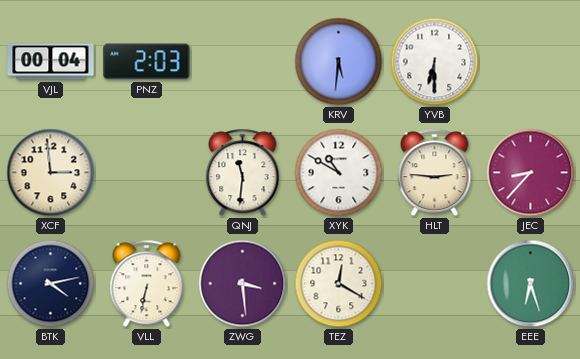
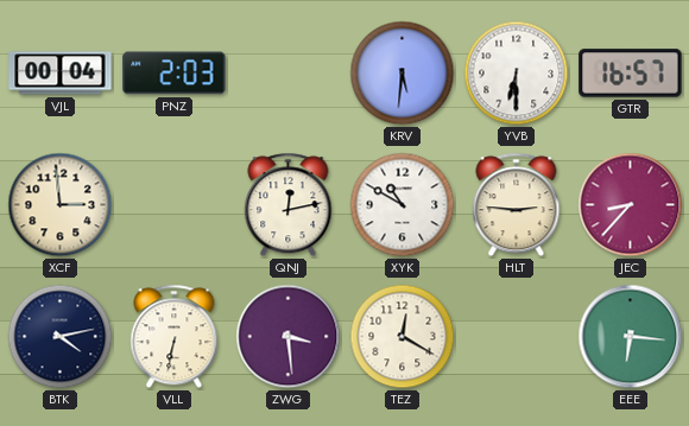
GTR: none -> 16:57 (631, 74)
QNJ: 11:31 -> 12:13 (289, 205)
EEE: 6:27 -> 6:16 (631, 337)
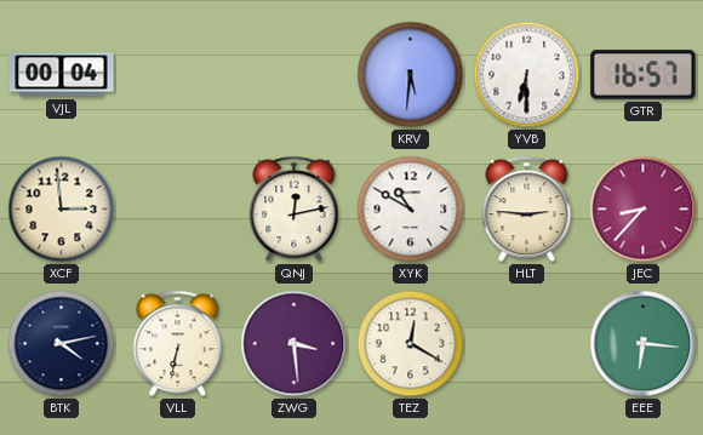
PNZ: 2:03 -> none (175, 74)
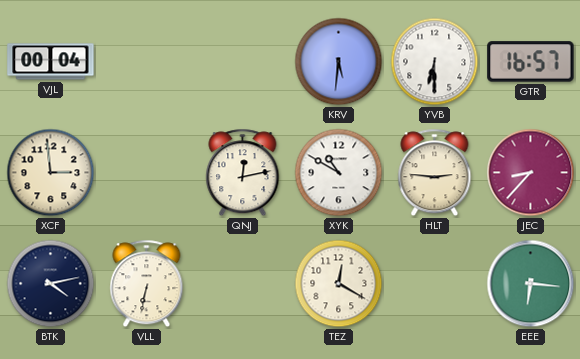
ZWG: 3:29 -> none (295, 344)
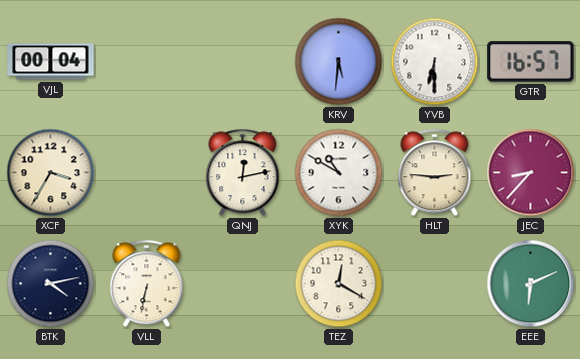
XCF: 2:59 -> 3:35 (51, 173)
EEE: 6:16 -> 6:11 (531, 284)
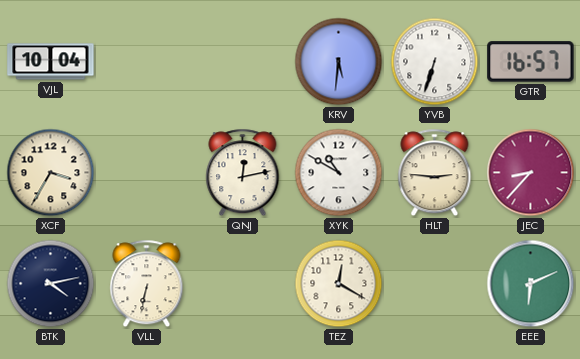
VJL: 00:04 -> 10:04 (51, 62)
YVB: 6:30 -> 6:33 (435, 62)
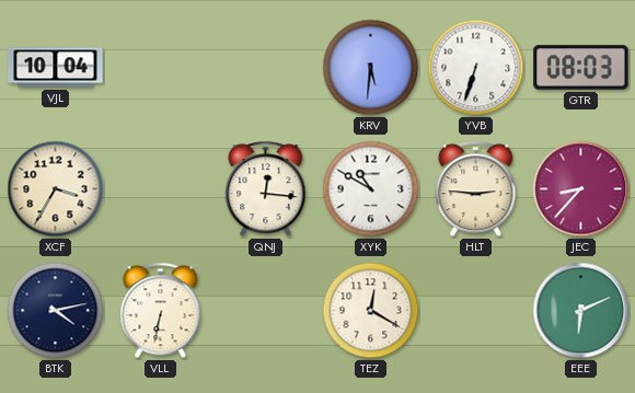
GTR: 16:57 -> 08:03 (581, 68)
QNJ: 12:13 -> 12:16 (266, 189)
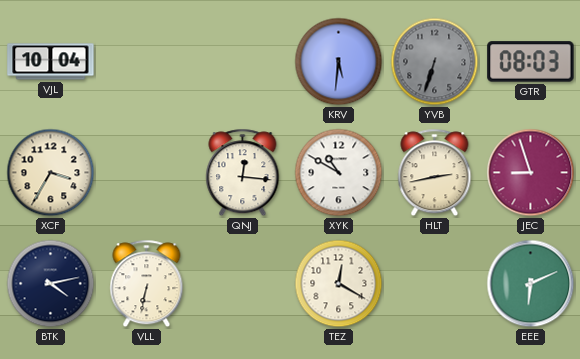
YVB dial: white -> grey (435, 62)
HLT: 2:46 -> 2:43 (435, 173)
JEC: 8:37 -> 8:57 (531, 173)
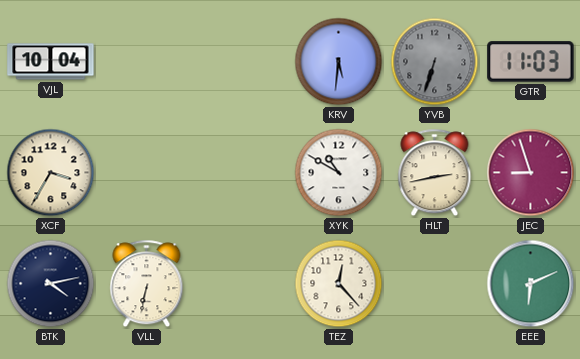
GTR: 08:03 -> 11:03 (531, 62)
QNJ: 12:16 -> none (243, 173)
TEZ: 12:20 -> 12:23 (339, 284)
